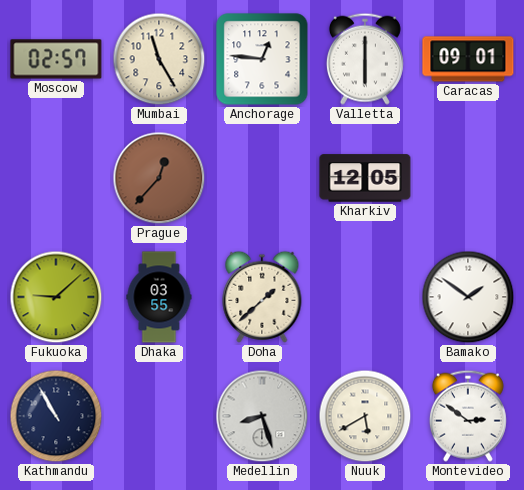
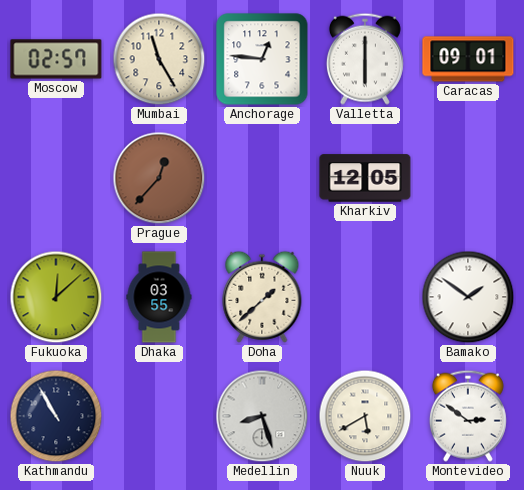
Fukuoka: 9:08 -> 12:08 (56, 297)
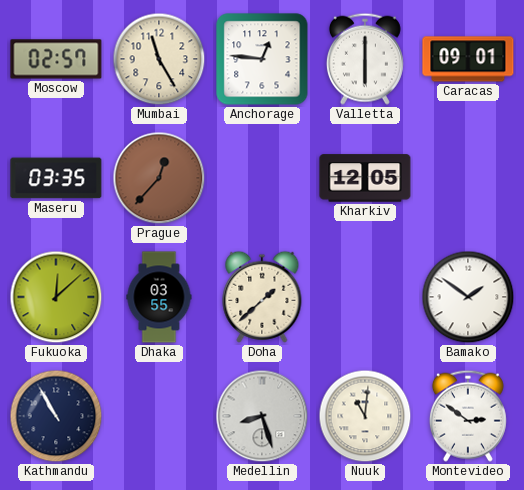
Maseru: none -> 03:35 (56, 178)
Nuuk: 5:40 -> 11:01 (365, 416)
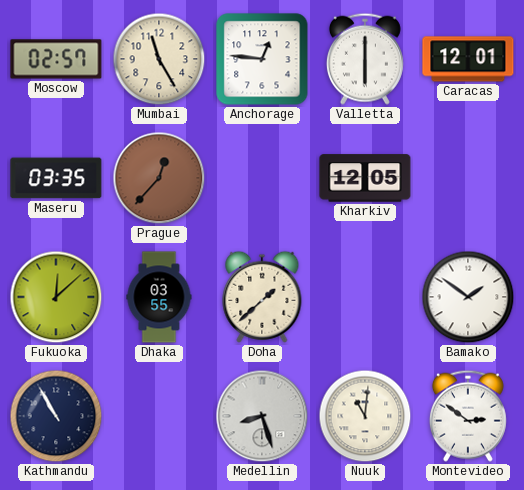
Caracas: 09:01 -> 12:01 (468, 59)
